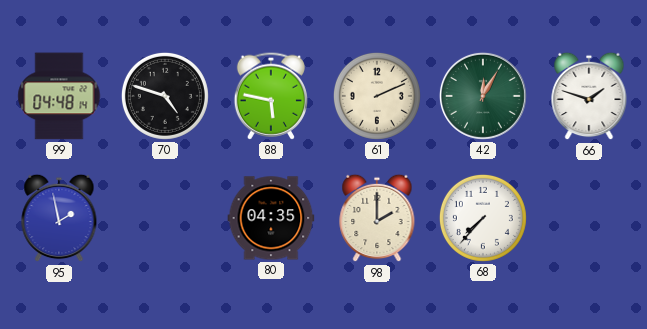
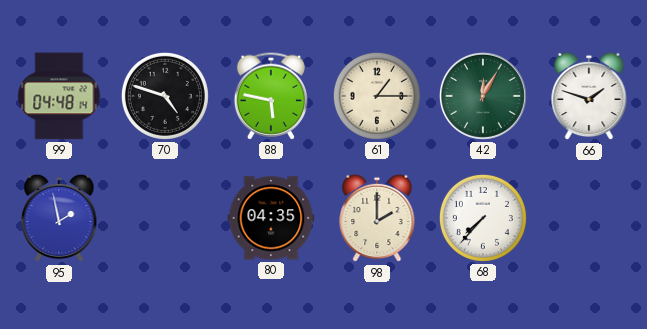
61: 2:11 -> 1:15 (377, 96)
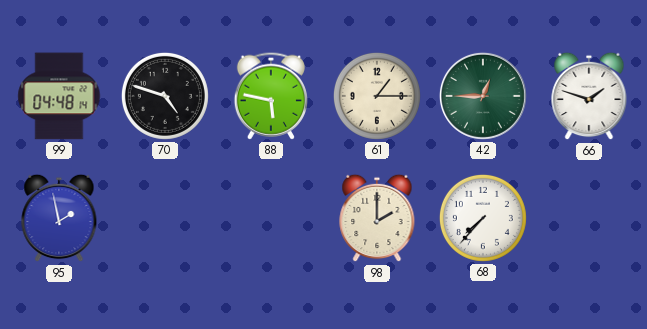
42: 12:05 -> 12:45 (483, 96)
80: 04:35 -> none (271, 218)
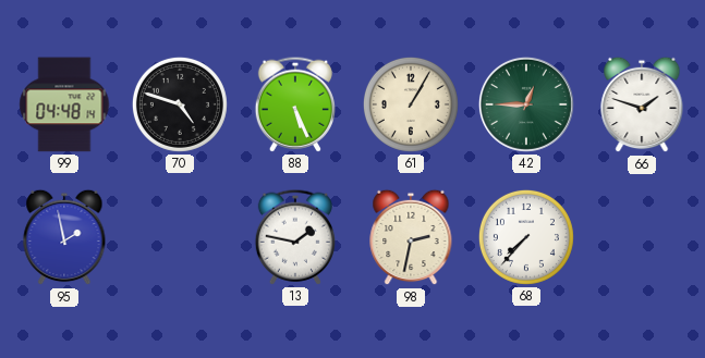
88: 5:47 -> 5:26 (294, 104)
61: 1:15 -> 1:05 (411, 104)
13: none -> 1:47 (294, 237)
98: 2:00 -> 2:32 (411, 237)
